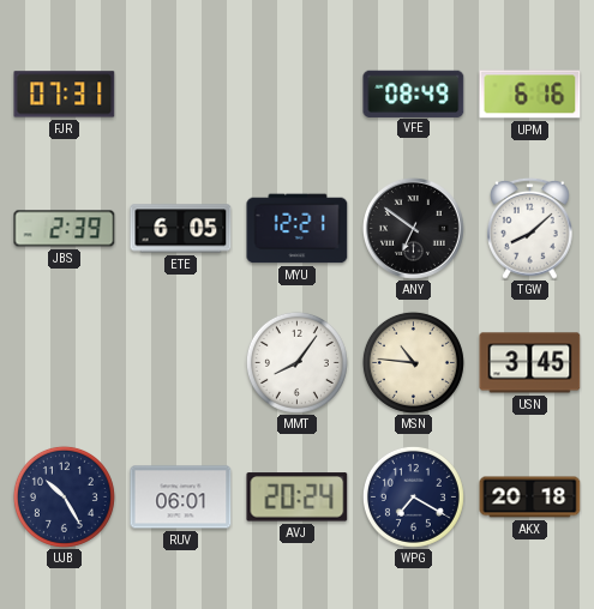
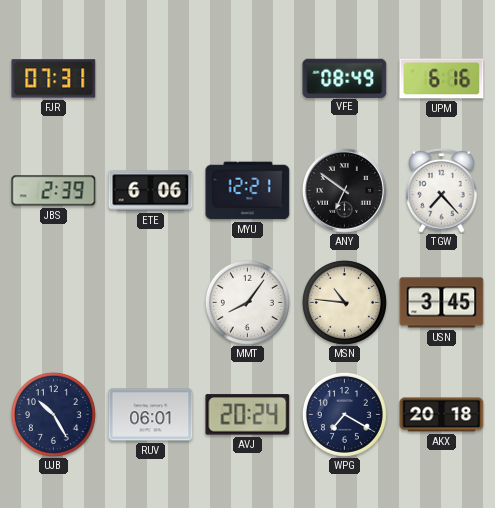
ETE: 6:05 -> 6:06 (151, 191)
TGW: 8:08 -> 7:23 (442, 190)
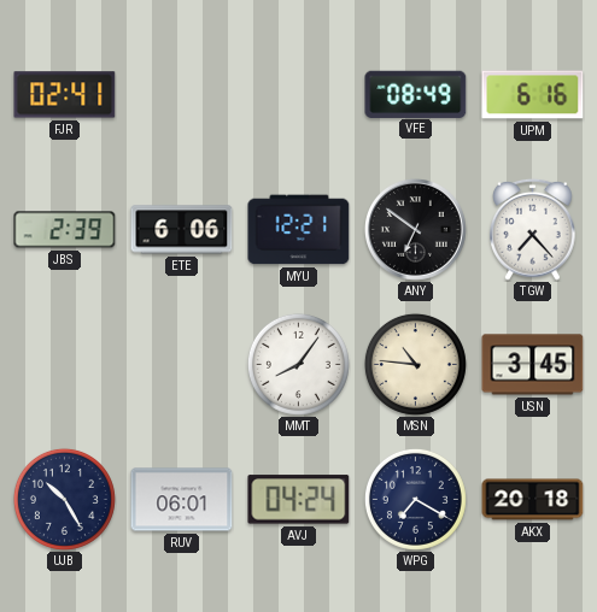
FJR: 07:31 -> 02:41 (65, 95)
AVJ: 20:24 -> 04:24 (299, 500)
